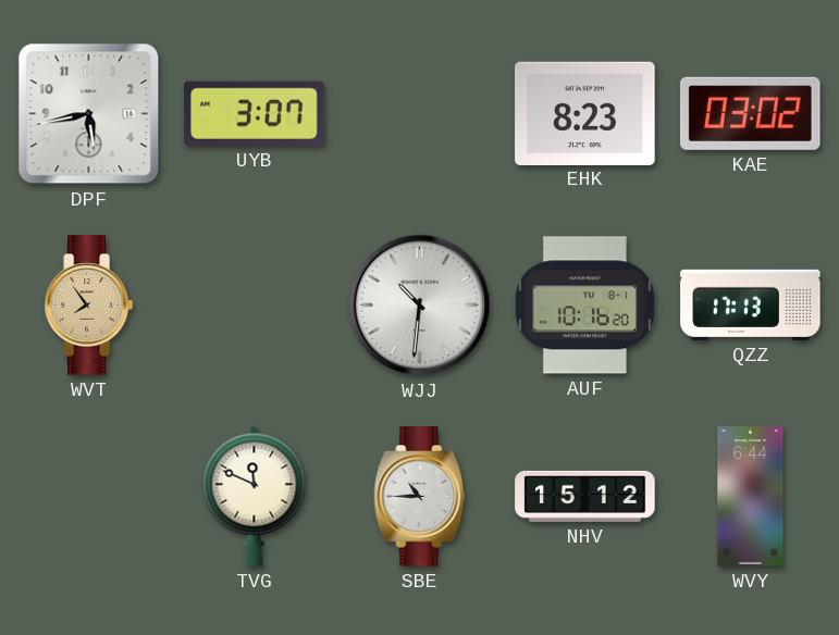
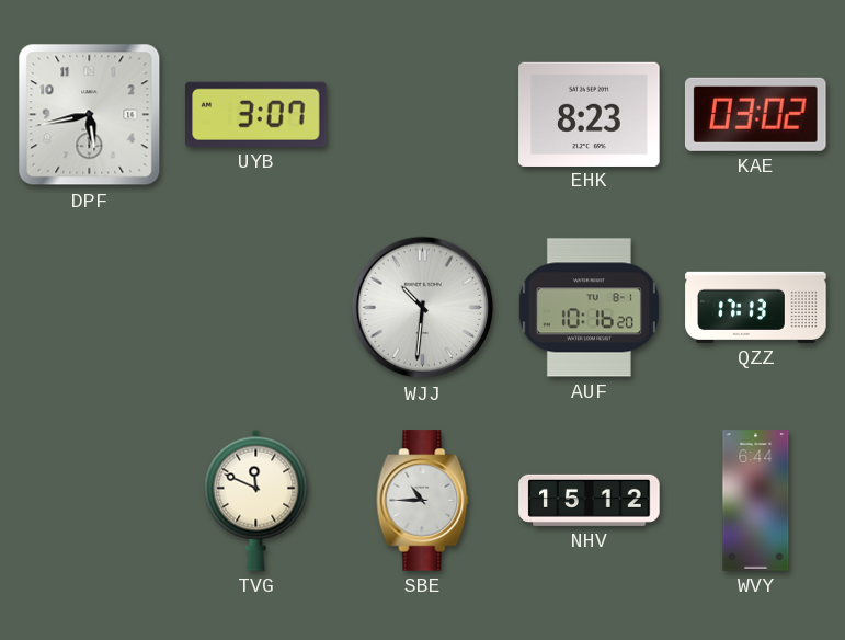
WVT: 7:54 -> none (88, 306)
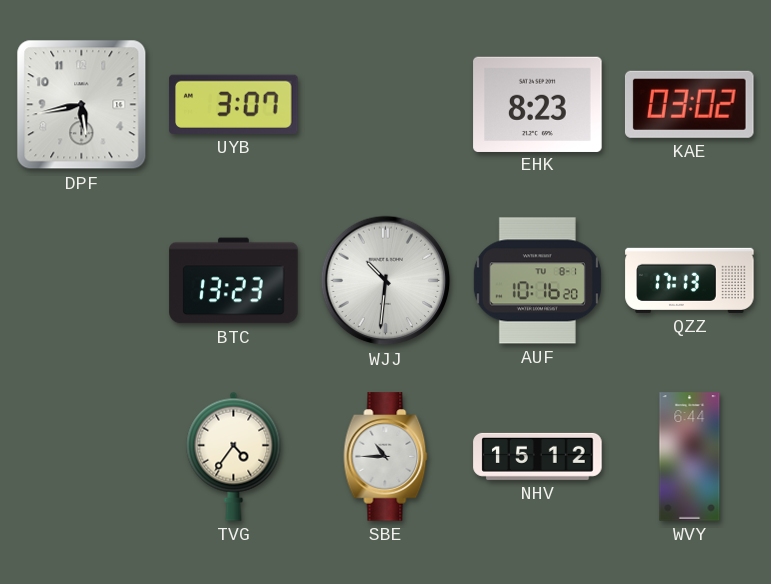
BTC: none -> 13:23 (234, 281)
TVG: 11:49 -> 4:36 (234, 456)
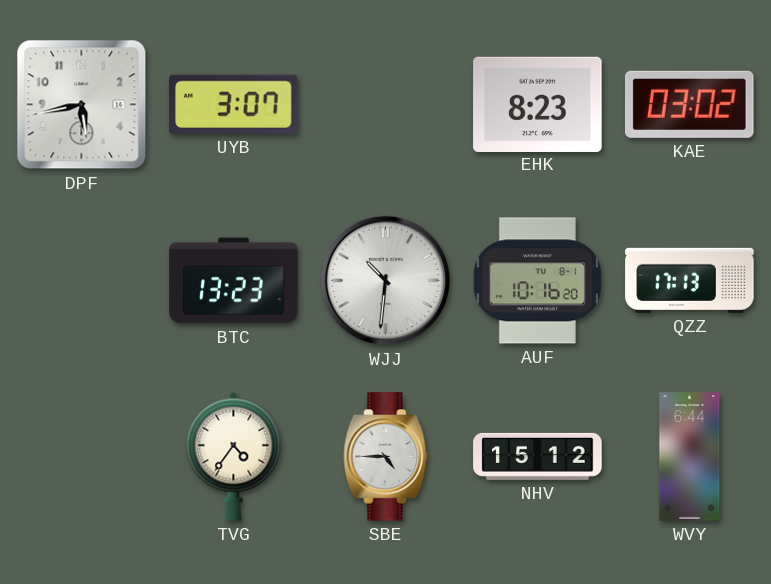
SBE: 10:45 -> 4:45 (386, 457)
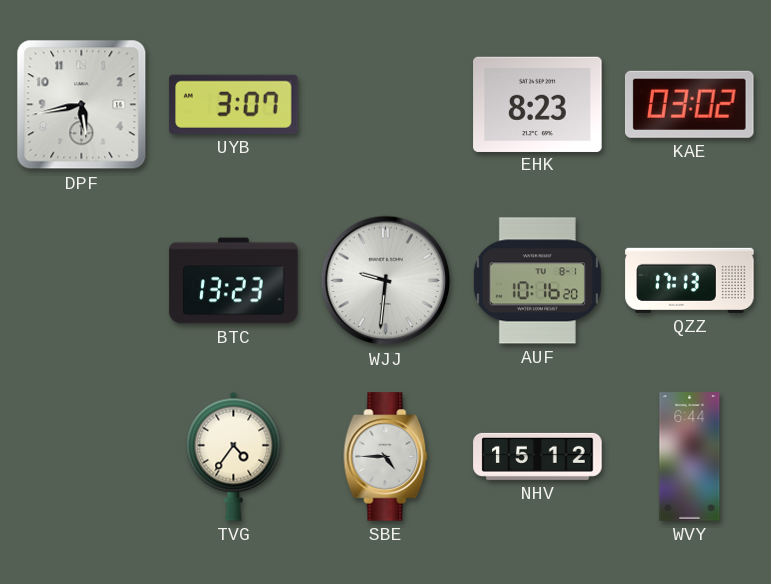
WJJ: 10:31 -> 9:31 (386, 281)
